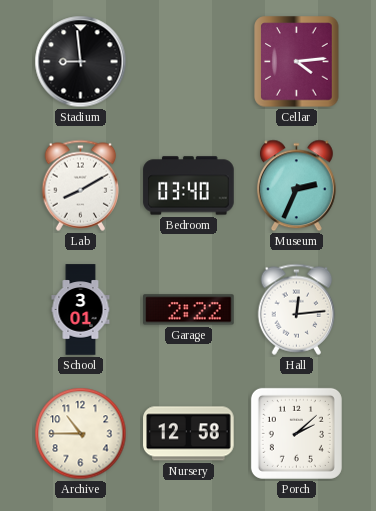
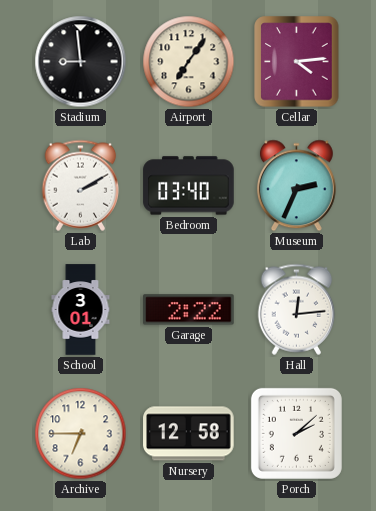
Airport: none -> 7:06 (189, 62)
Lab: 8:10 -> 2:10 (81, 185)
Archive: 10:45 -> 6:45 (81, 434)
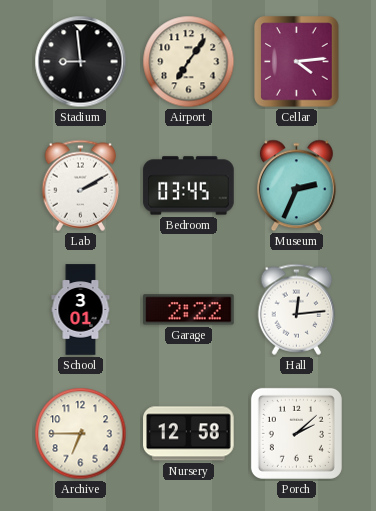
Bedroom: 03:40 -> 03:45 (189, 186)
